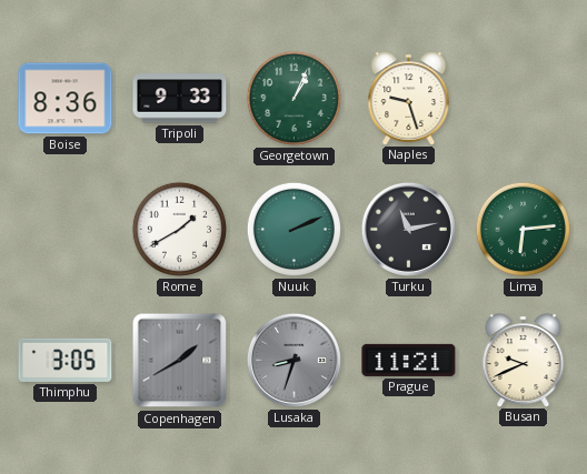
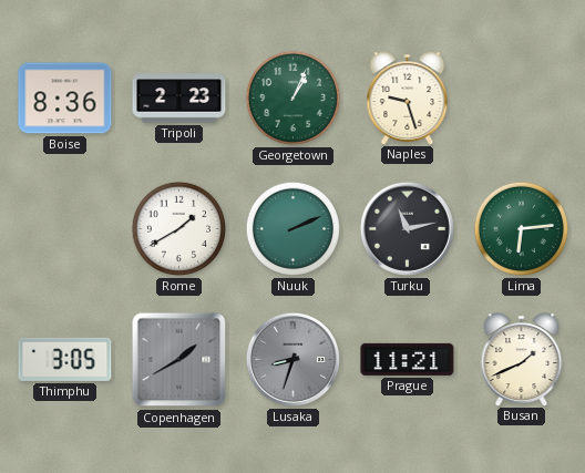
Tripoli: 9:33 -> 2:23 (179, 99)
Busan: 9:41 -> 1:41 (522, 359)
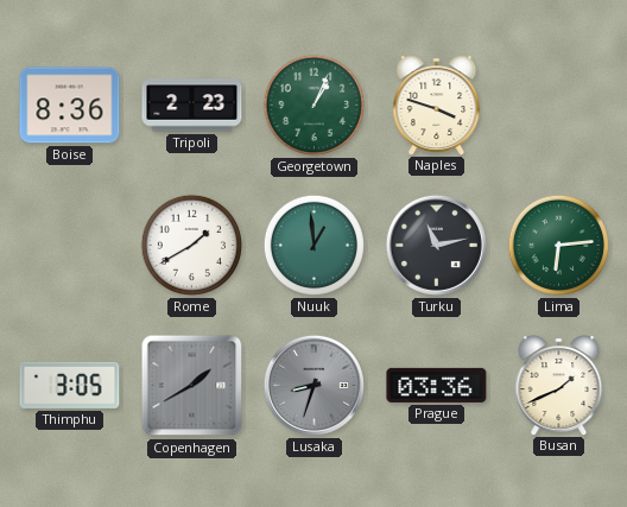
Naples: 9:27 -> 3:48 (437, 104)
Nuuk: 2:11 -> 12:59 (313, 245)
Prague: 11:21 -> 03:36 (437, 385)
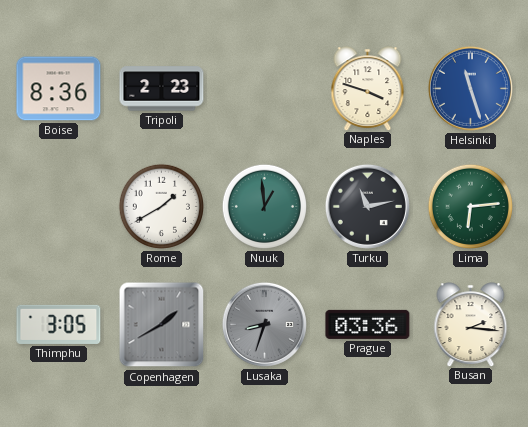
Georgetown: 1:04 -> none (313, 104)
Helsinki: none -> 11:27 (470, 88)
Busan: 1:41 -> 2:16 (471, 324)
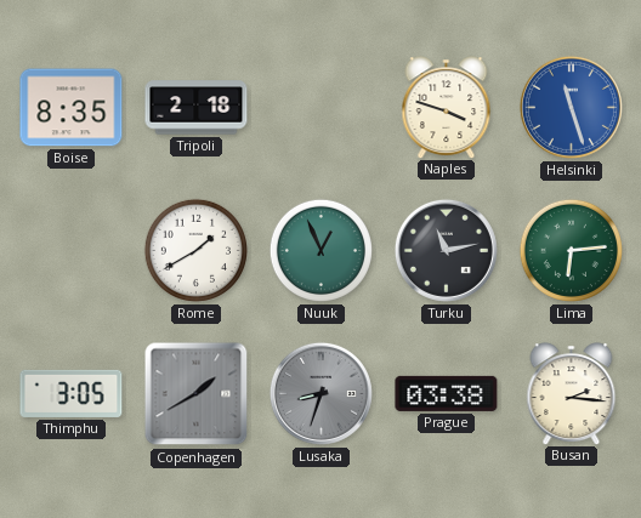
Boise: 8:36 -> 8:35 (72, 108)
Tripoli: 2:23 -> 2:18 (197, 108)
Nuuk: 12:59 -> 12:56 (320, 250)
Prague: 03:36 -> 03:38 (447, 393)
